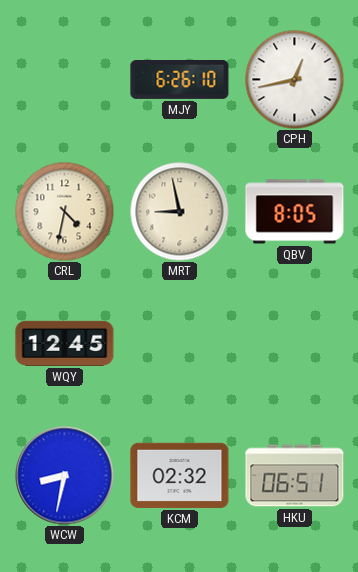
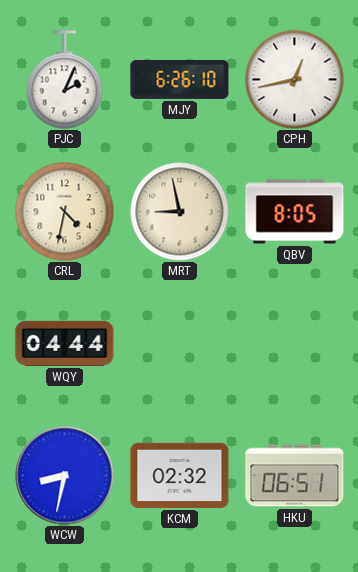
PJC: none -> 2:04 (65, 80)
WQY: 12:45 -> 04:44 (65, 343)
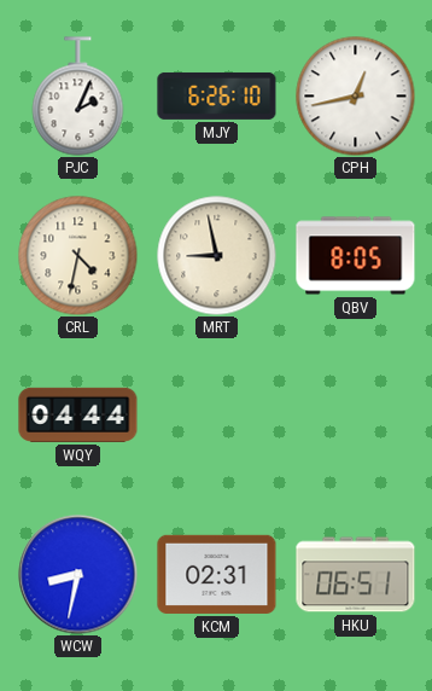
KCM: 02:32 -> 02:31 (217, 574)
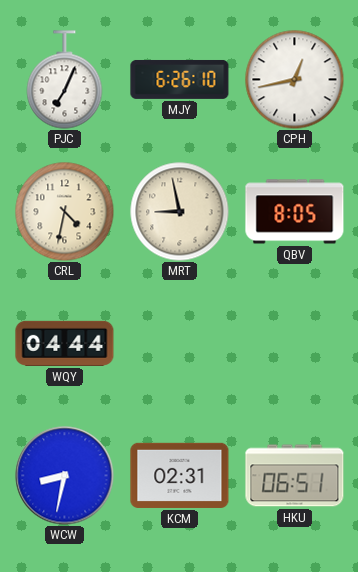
PJC: 2:04 -> 7:04 (65, 80)
